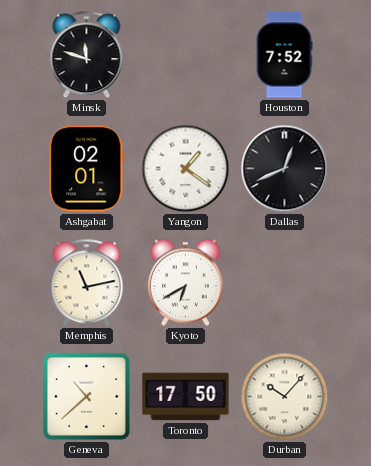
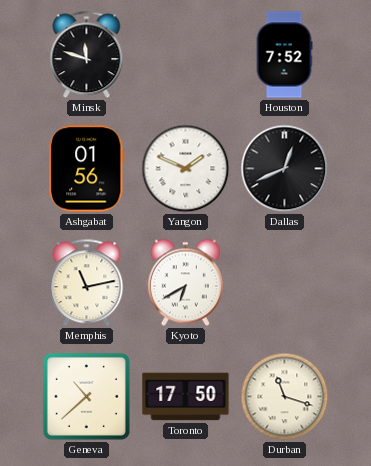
Ashgabat: 02:01 -> 01:56 (87, 169)
Yangon: 1:21 -> 1:49 (186, 169)
Durban: 10:07 -> 11:18 (285, 397)
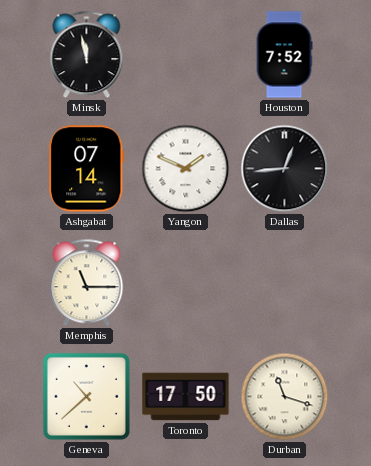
Minsk: 11:48 -> 11:58 (87, 55)
Ashgabat: 01:56 -> 07:14 (87, 169)
Dallas: 12:41 -> 12:44 (285, 169)
Memphis: 11:13 -> 11:15 (87, 283)
Kyoto: 6:40 -> none (185, 283)
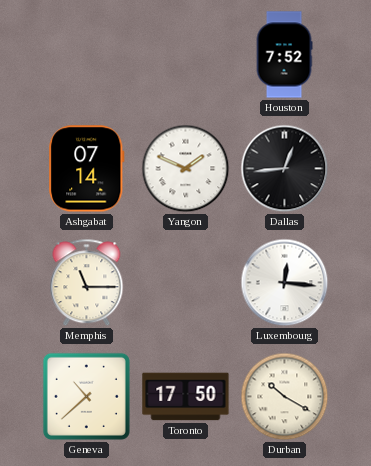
Minsk: 11:58 -> none (87, 55)
Luxembourg: none -> 12:16 (285, 283)
Durban: 11:18 -> 10:20 (285, 397)
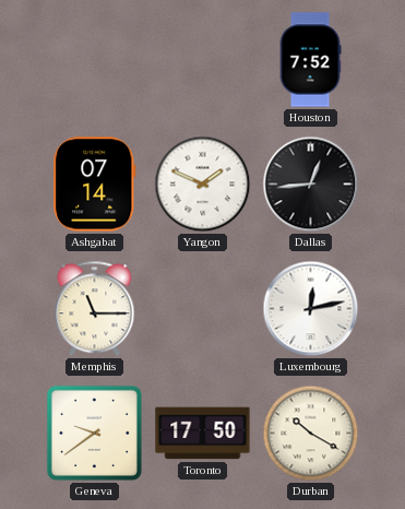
Luxembourg: 12:16 -> 12:13 (311, 309)
Geneva: 10:38 -> 9:39 (94, 433)
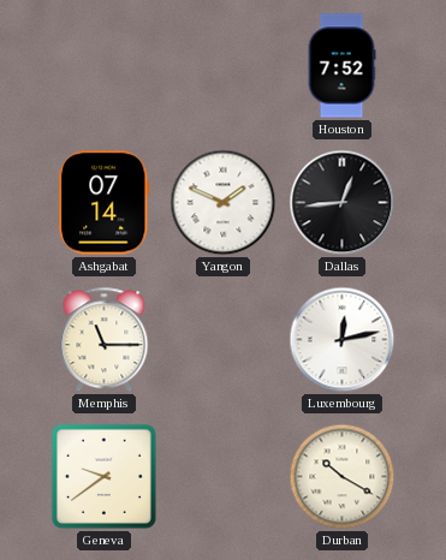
Toronto: 17:50 -> none (203, 434)
